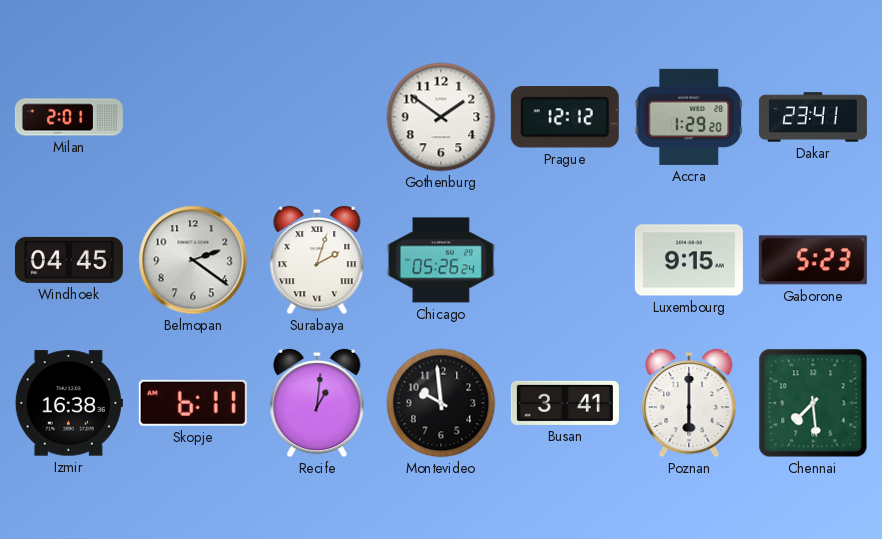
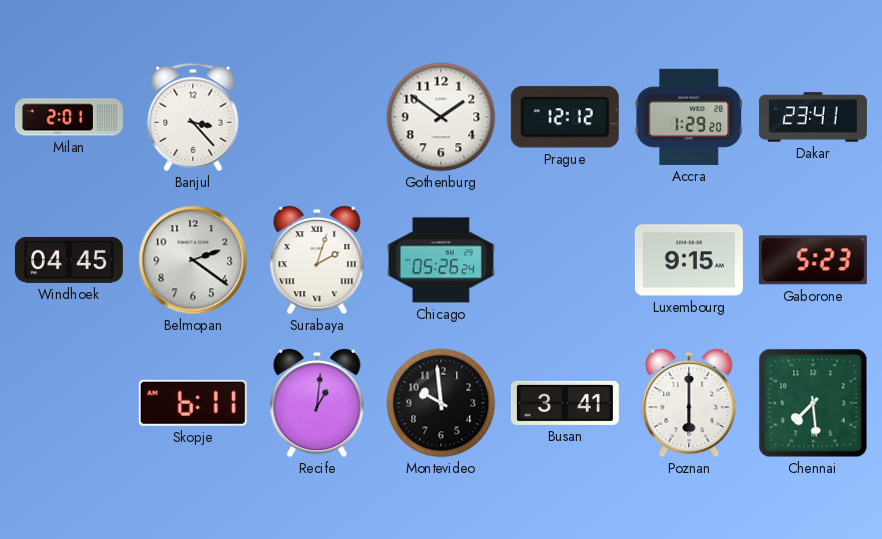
Banjul: none -> 3:23 (193, 117)
Izmir: 16:38 -> none (69, 403)
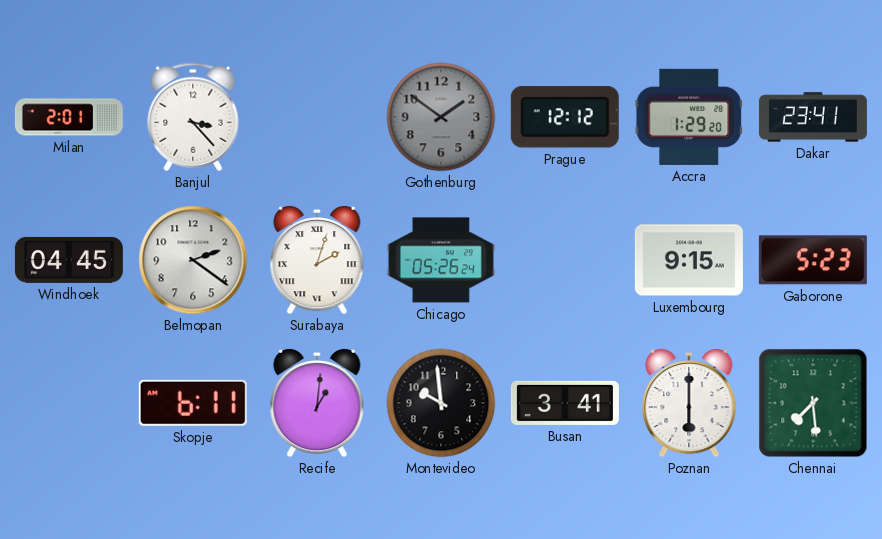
Gothenburg dial: white -> grey (441, 117)
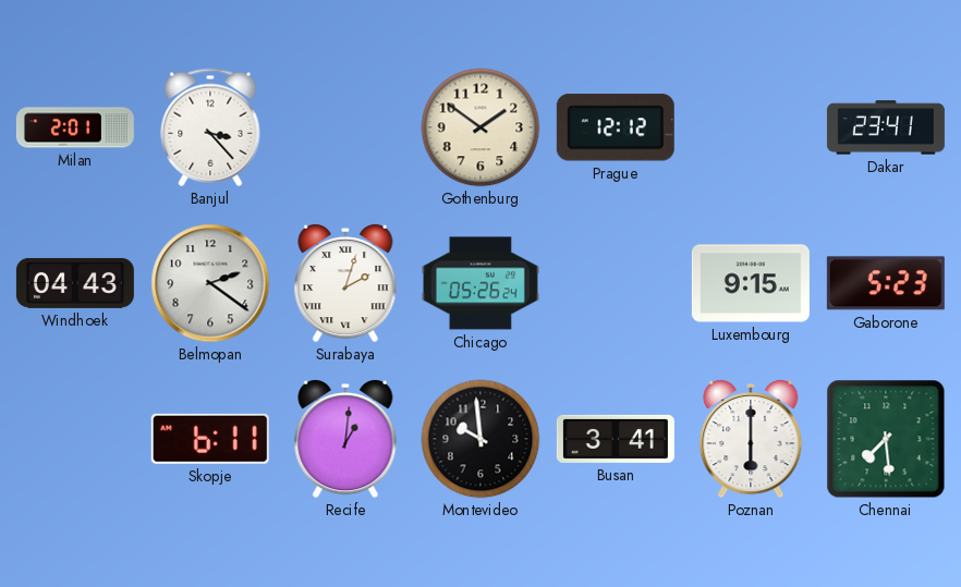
Gothenburg dial: grey -> cream (480, 127)
Accra: 1:29 -> none (689, 117)
Windhoek: 04:45 -> 04:43 (75, 283)
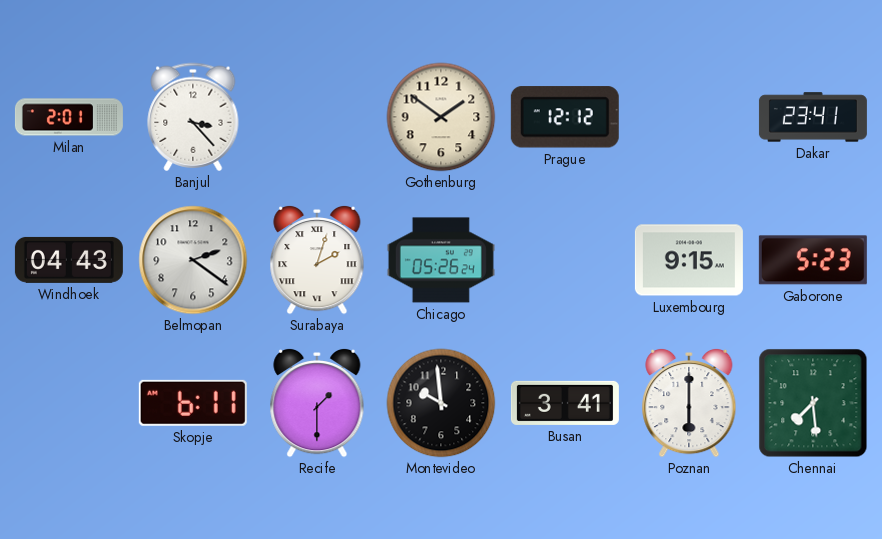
Recife: 1:01 -> 1:30 (317, 403)
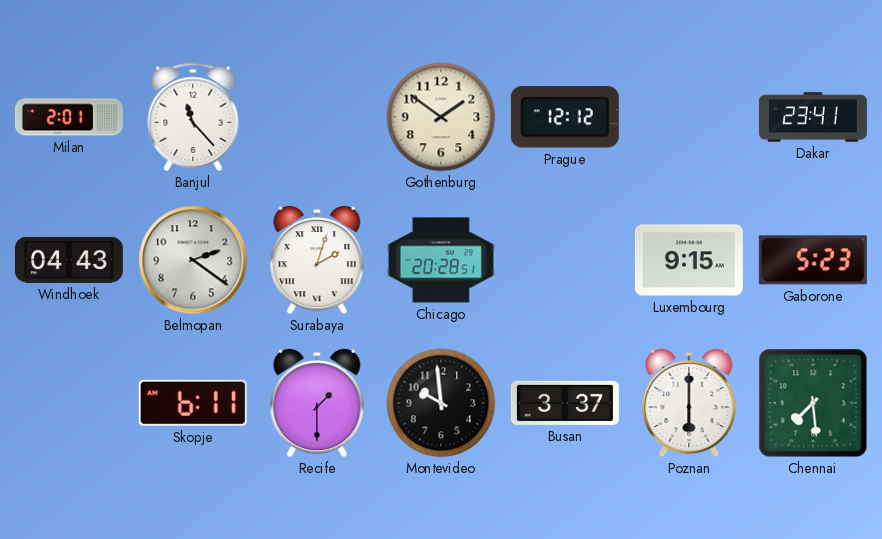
Banjul: 3:23 -> 11:23 (193, 117)
Chicago: 05:26 -> 20:28 (441, 260)
Busan: 3:41 -> 3:37 (565, 403)
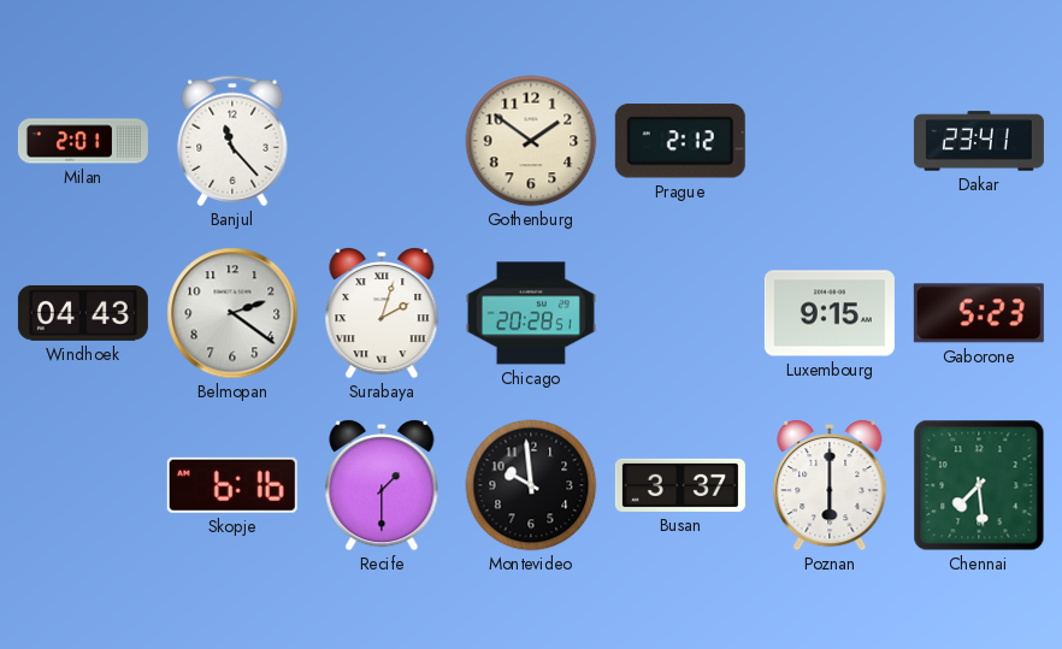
Prague: 12:12 -> 2:12 (680, 141)
Skopje: 6:11 -> 6:16 (232, 485)
